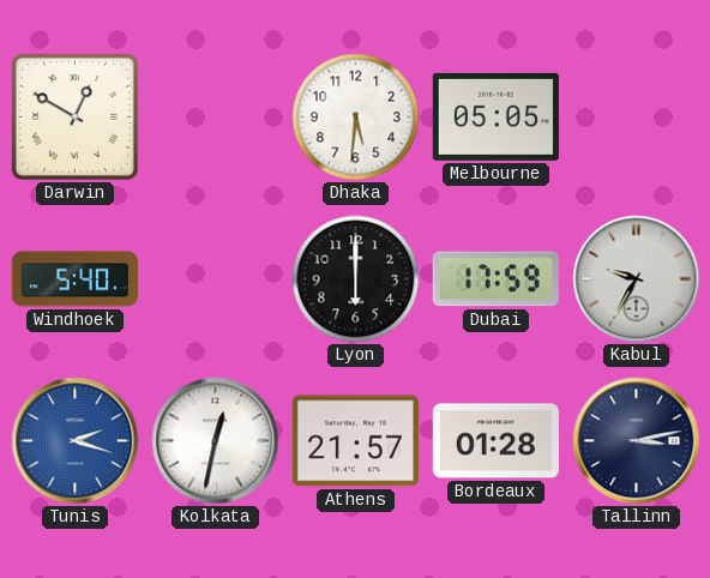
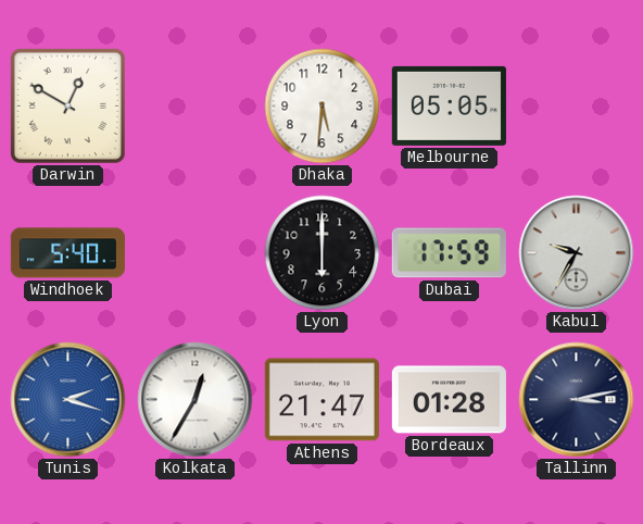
Kolkata: 12:32 -> 12:35 (196, 400)
Athens: 21:57 -> 21:47 (321, 400)
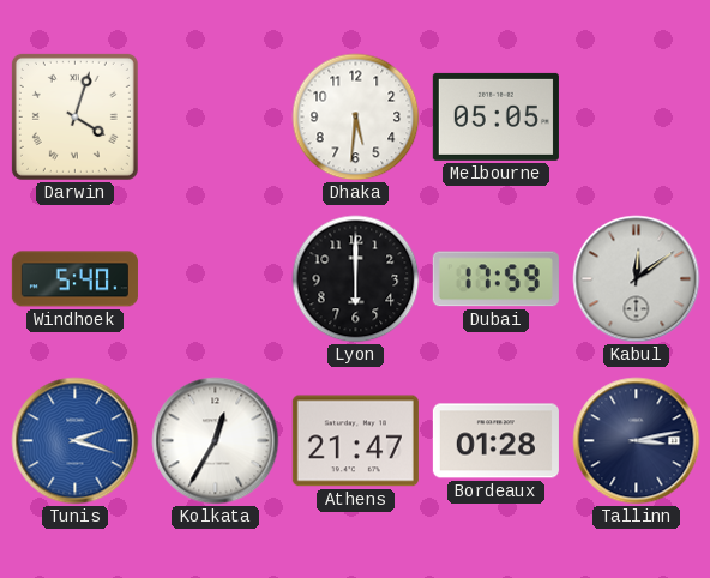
Darwin: 12:50 -> 4:03 (74, 116)
Kabul: 9:35 -> 12:09 (637, 279)
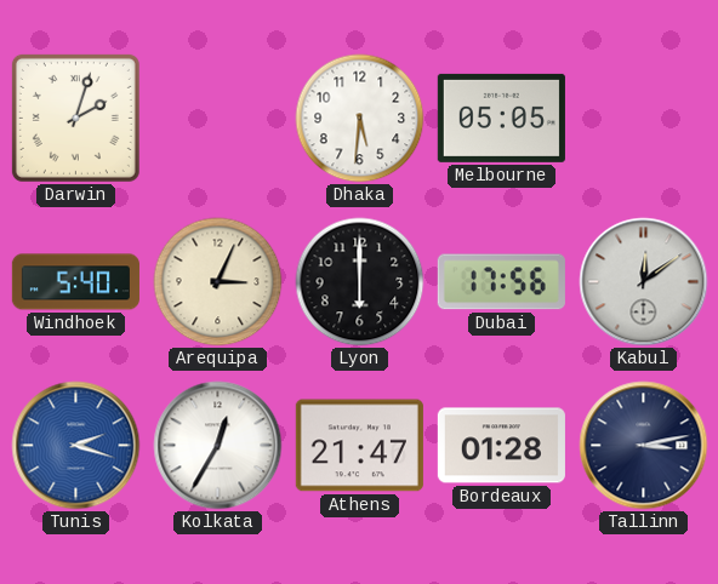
Darwin: 4:03 -> 2:03 (75, 118)
Arequipa: none -> 3:04 (218, 282)
Dubai: 17:59 -> 17:56 (501, 282)
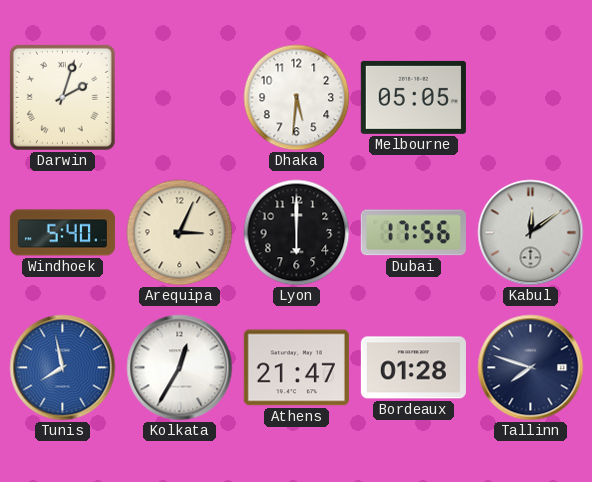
Tunis: 2:18 -> 7:58 (63, 368)
Tallinn: 3:13 -> 7:48 (531, 368)
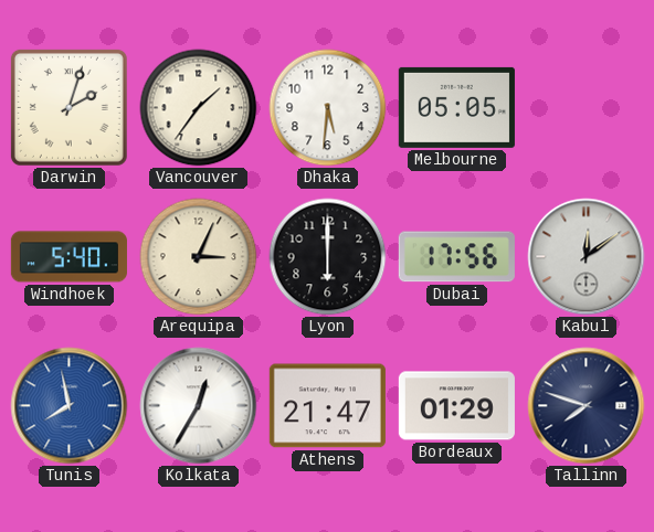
Vancouver: none -> 1:36 (199, 108)
Bordeaux: 01:28 -> 01:29 (456, 406)
